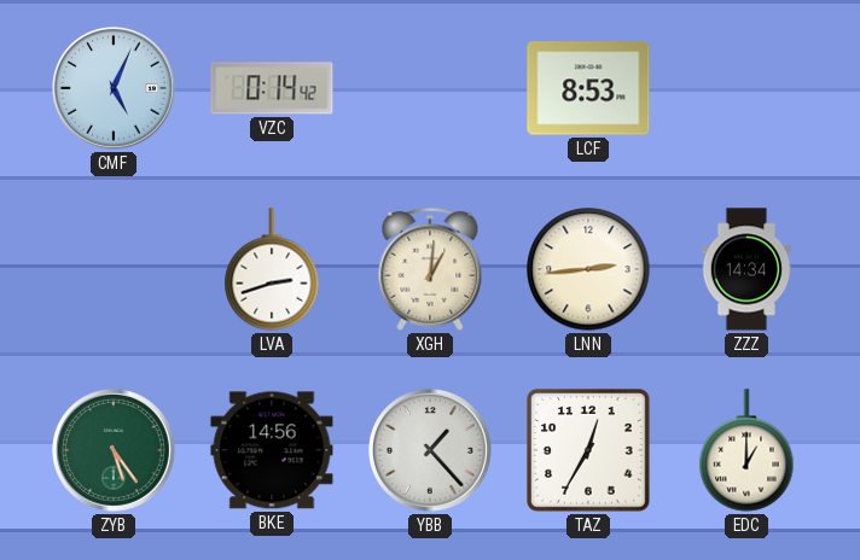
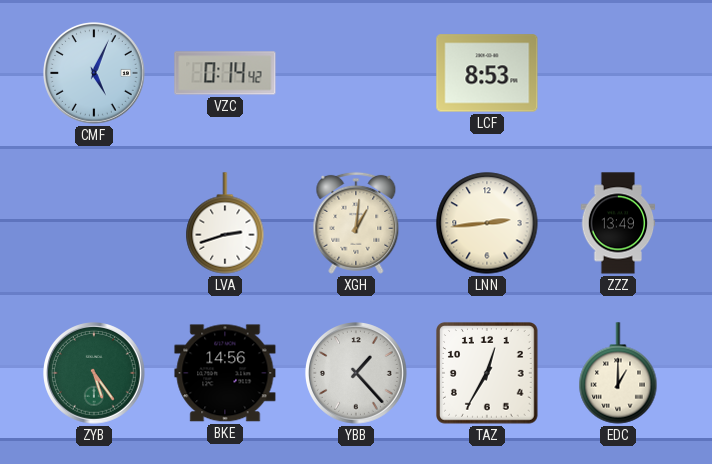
ZZZ: 14:34 -> 13:49 (618, 223)
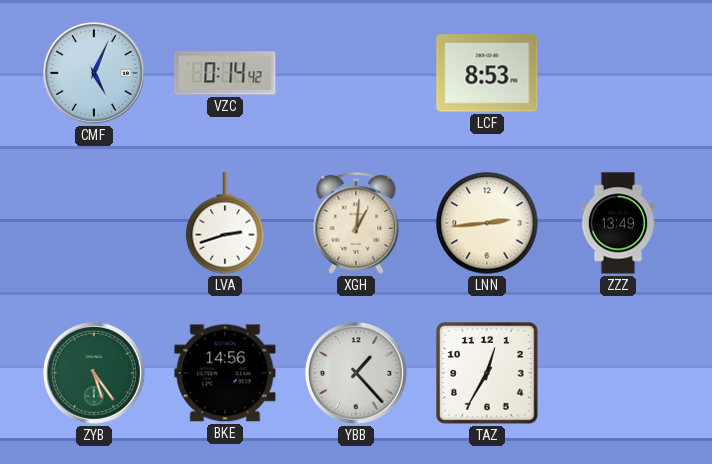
EDC: 1:00 -> none (618, 373)
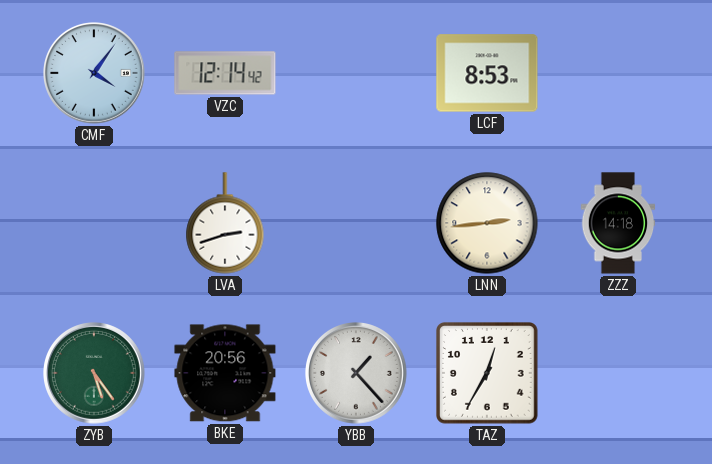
CMF: 5:04 -> 4:06 (95, 74)
VZC: 0:14 -> 12:14 (225, 73)
XGH: 1:01 -> none (356, 223)
ZZZ: 13:49 -> 14:18 (618, 223)
BKE: 14:56 -> 20:56 (225, 373)
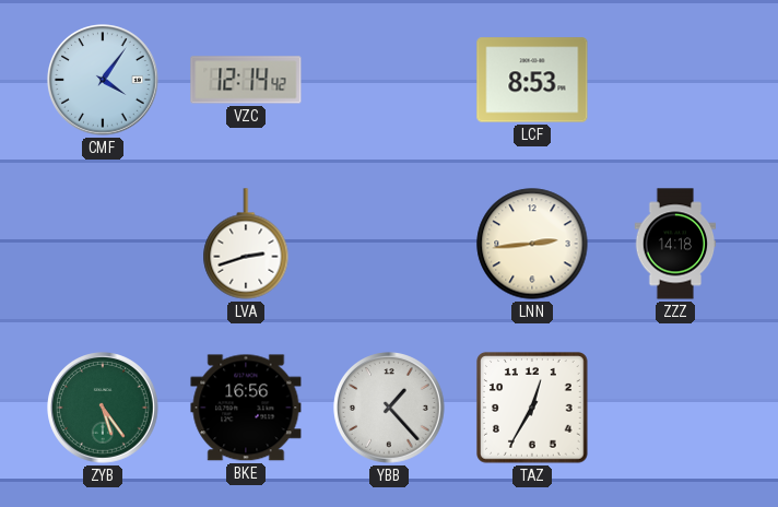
BKE: 20:56 -> 16:56 (246, 408)
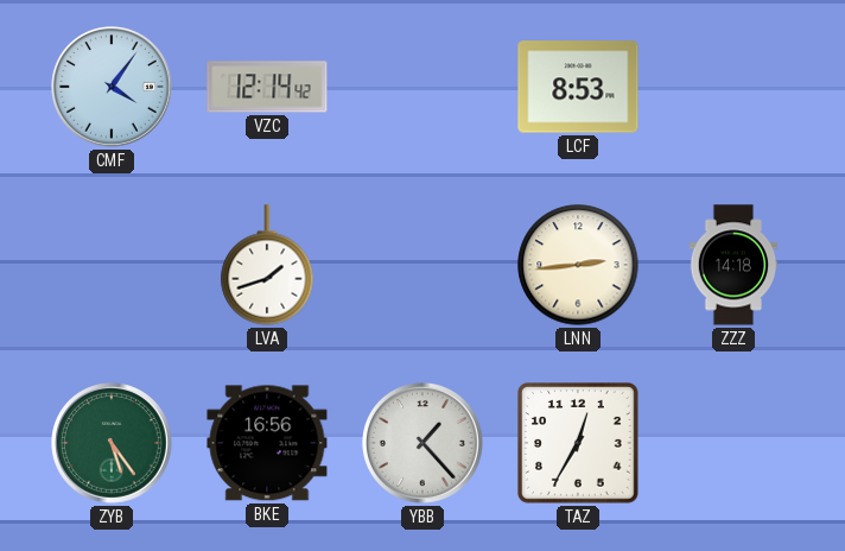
LVA: 2:42 -> 1:42 (267, 265)
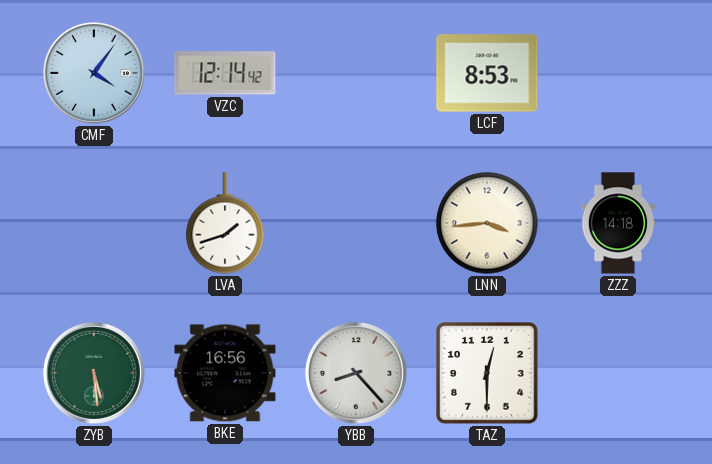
LNN: 2:44 -> 3:44 (487, 223)
ZYB: 5:24 -> 5:29 (95, 374)
YBB: 1:23 -> 8:23 (357, 374)
TAZ: 12:35 -> 12:30 (488, 374)
